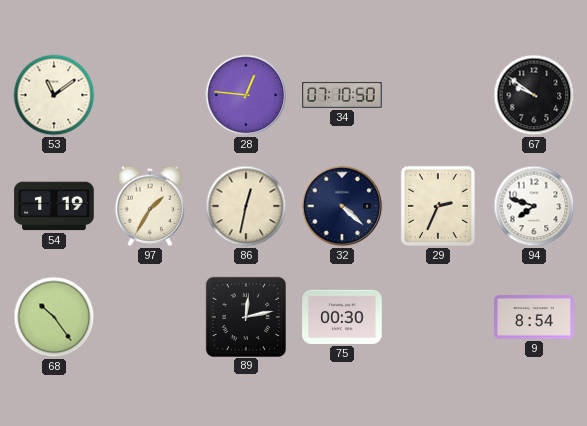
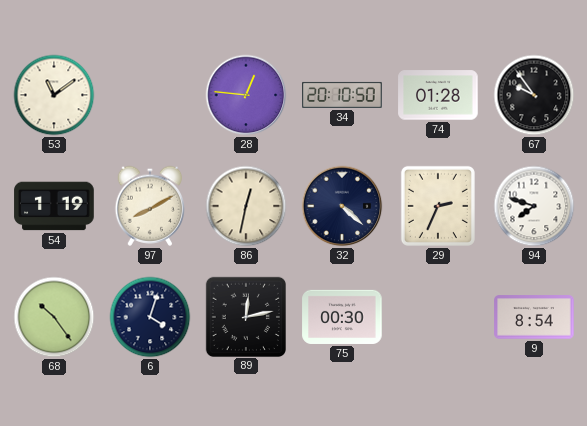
34: 07:10 -> 20:10 (342, 95)
74: none -> 01:28 (438, 95)
67: 9:51 -> 9:54 (534, 95)
97: 1:35 -> 8:10 (150, 206)
6: none -> 4:03 (150, 317)
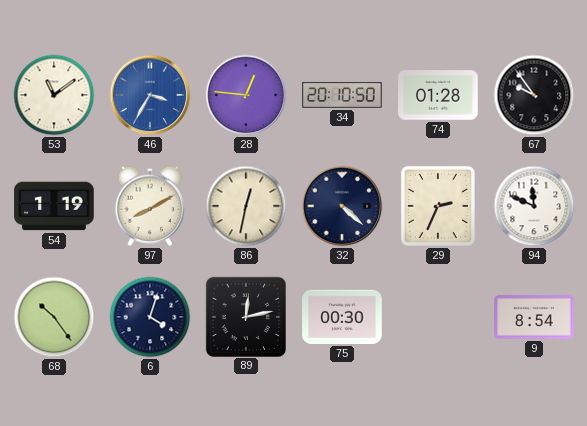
46: none -> 3:35 (150, 95)
94: 7:48 -> 11:49 (534, 206)
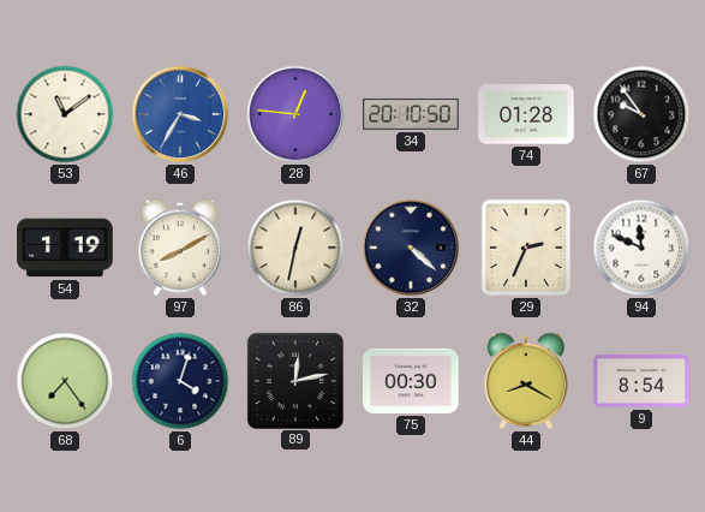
68: 10:24 -> 7:24 (65, 381)
44: none -> 8:20 (526, 381)
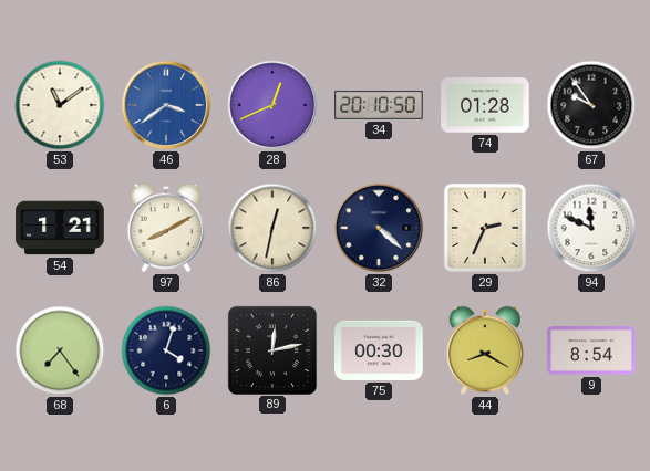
46: 3:35 -> 3:39 (166, 105)
28: 12:46 -> 12:41 (272, 105)
54: 1:19 -> 1:21 (60, 228)
